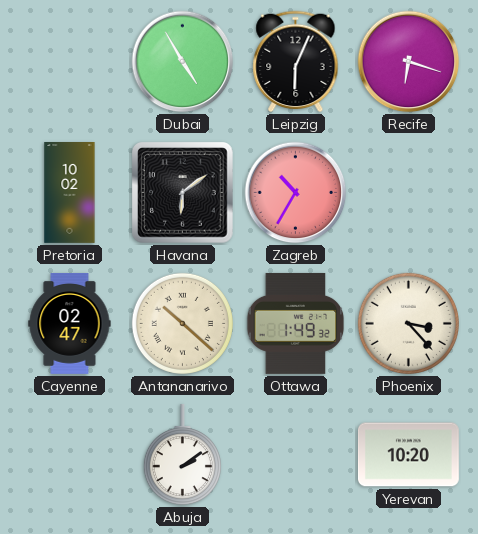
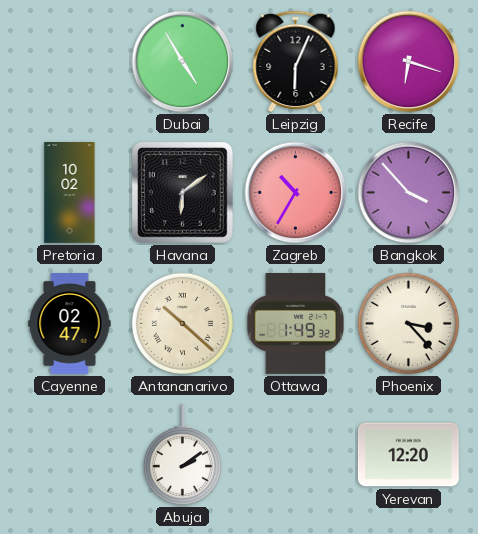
Bangkok: none -> 3:53 (409, 193)
Yerevan: 10:20 -> 12:20 (408, 455)
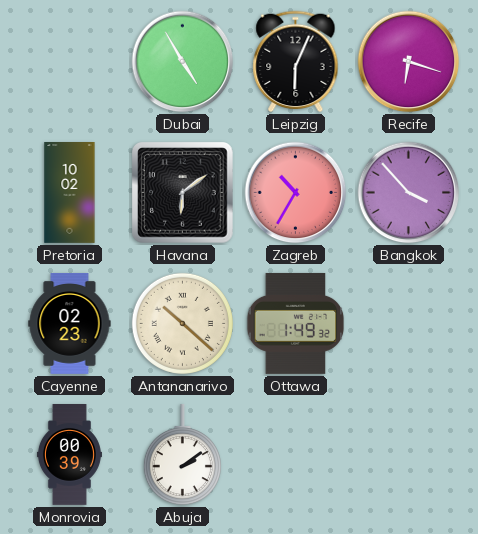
Cayenne: 02:47 -> 02:23 (70, 324)
Phoenix: 3:23 -> none (408, 323)
Monrovia: none -> 00:39 (69, 455)
Yerevan: 12:20 -> none (408, 455)
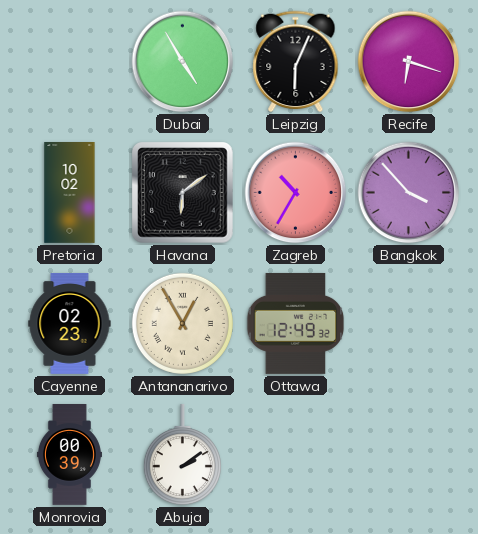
Antananarivo: 10:22 -> 12:55 (182, 323)
Ottawa: 1:49 -> 12:49 (296, 323)
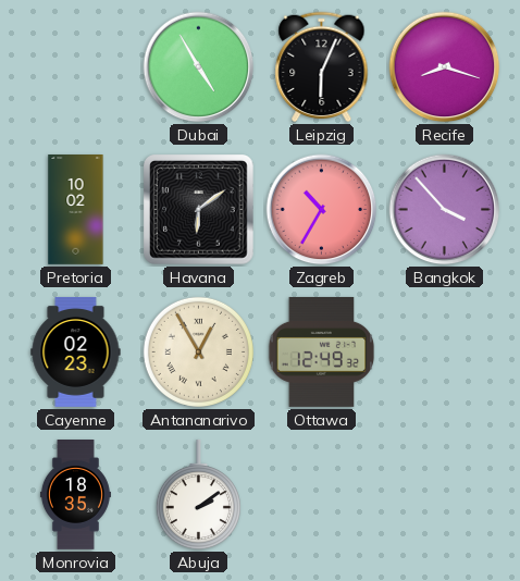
Recife: 6:18 -> 8:18 (445, 67)
Monrovia: 00:39 -> 18:35 (75, 495)
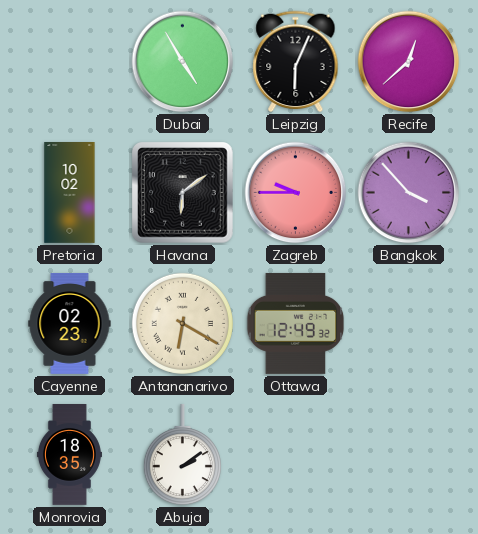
Recife: 8:18 -> 12:38 (409, 62)
Zagreb: 10:35 -> 9:45 (296, 193)
Antananarivo: 12:55 -> 6:20 (182, 323)
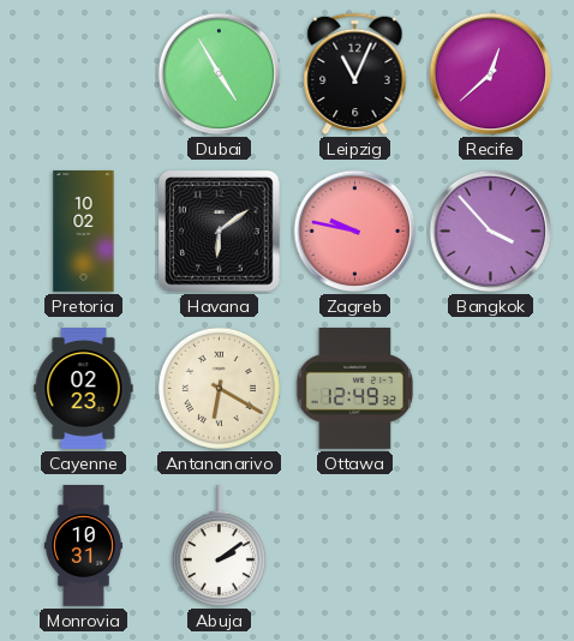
Leipzig: 6:04 -> 11:04 (355, 74)
Zagreb: 9:45 -> 9:47 (355, 232)
Monrovia: 18:35 -> 10:31 (83, 546)
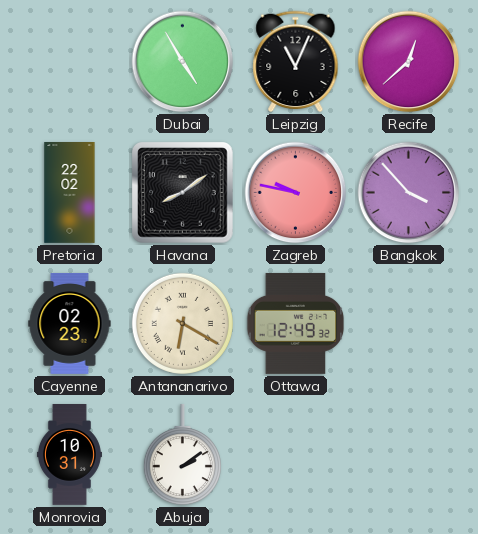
Pretoria: 10:02 -> 22:02 (70, 193)
Havana: 6:09 -> 8:09 (183, 193)
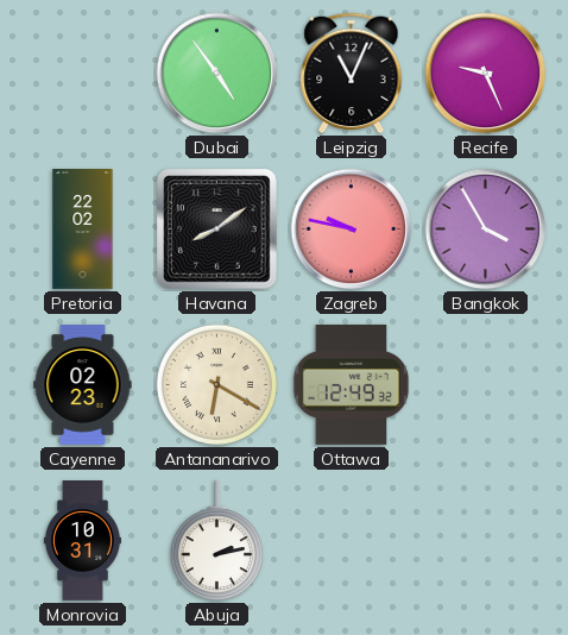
Dubai: 4:55 -> 4:54 (217, 74)
Recife: 12:38 -> 9:26 (486, 74)
Bangkok: 3:53 -> 3:55 (486, 230)
Abuja: 2:09 -> 2:13 (216, 541)
